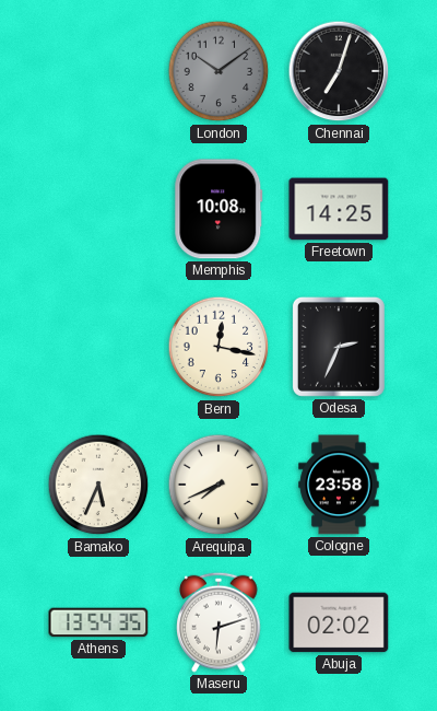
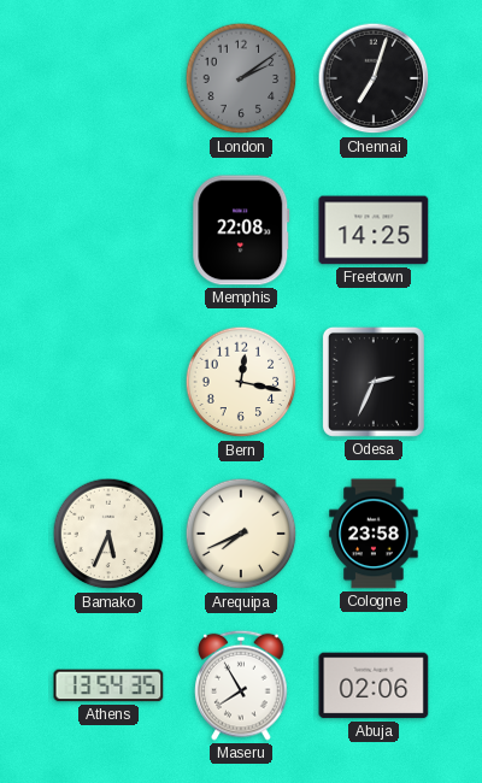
London: 10:09 -> 2:09 (241, 78)
Memphis: 10:08 -> 22:08 (241, 230)
Maseru: 6:12 -> 7:55 (241, 685)
Abuja: 02:02 -> 02:06 (374, 685)
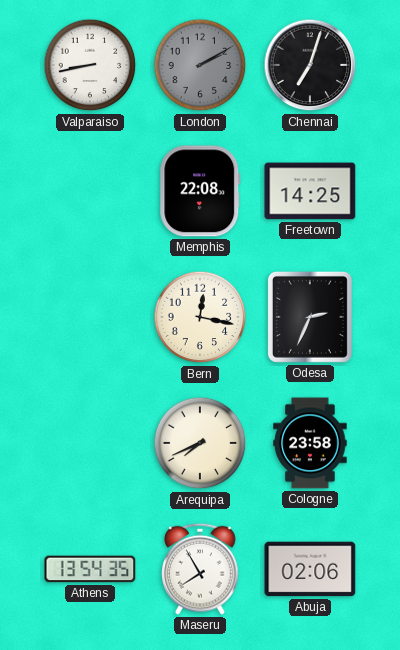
Valparaiso: none -> 8:43 (90, 65)
London: 2:09 -> 2:10 (200, 65)
Bamako: 5:34 -> none (108, 534)
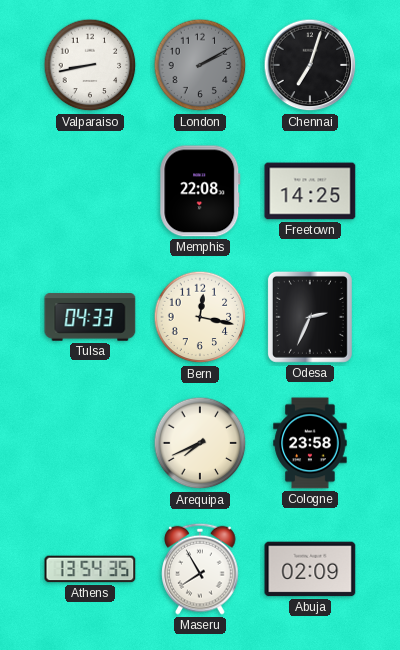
Tulsa: none -> 04:33 (90, 317)
Abuja: 02:06 -> 02:09 (310, 569)
